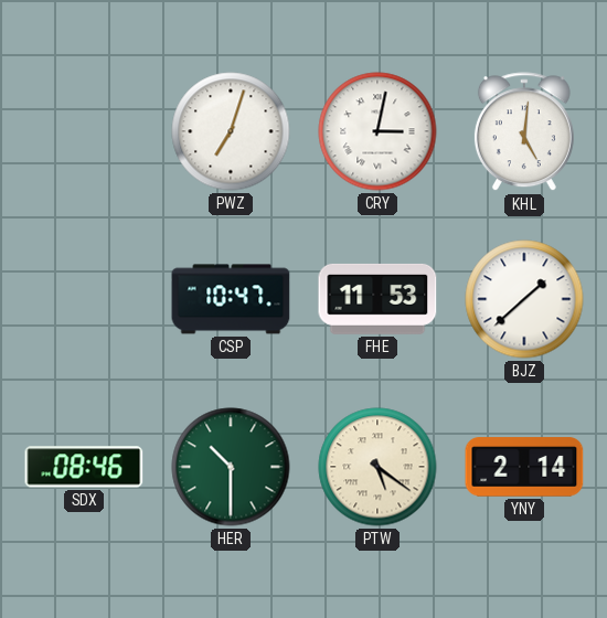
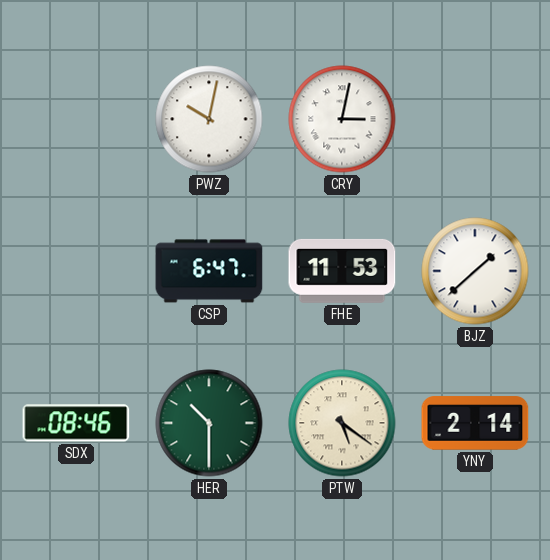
PWZ: 7:03 -> 10:02 (209, 119)
KHL: 5:01 -> none (524, 132)
CSP: 10:47 -> 6:47 (209, 271)
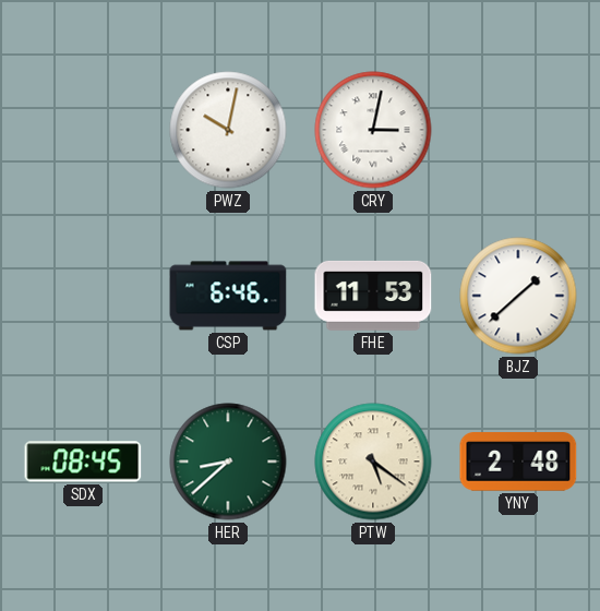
CSP: 6:47 -> 6:46 (228, 296)
SDX: 08:46 -> 08:45 (83, 462)
HER: 10:30 -> 8:38 (228, 462)
YNY: 2:14 -> 2:48 (518, 462)
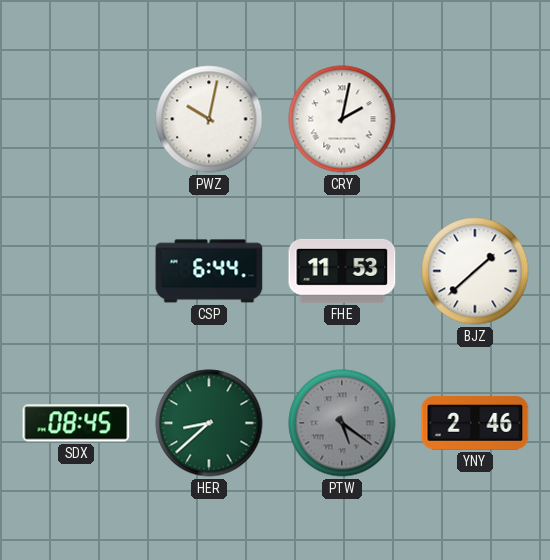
CRY: 3:02 -> 2:02 (342, 119)
CSP: 6:46 -> 6:44 (209, 271)
PTW dial: cream -> grey (342, 423)
YNY: 2:48 -> 2:46 (475, 423)
